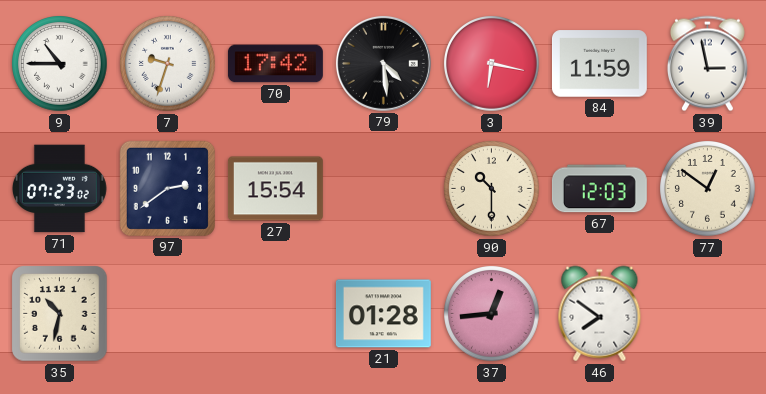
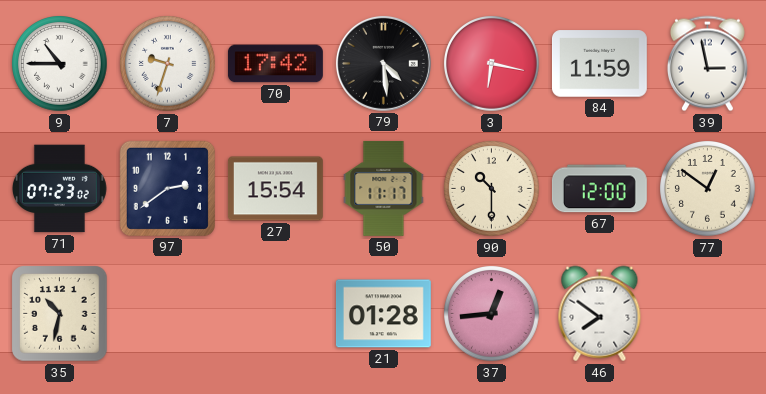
50: none -> 11:17 (384, 188)
67: 12:03 -> 12:00 (599, 189)
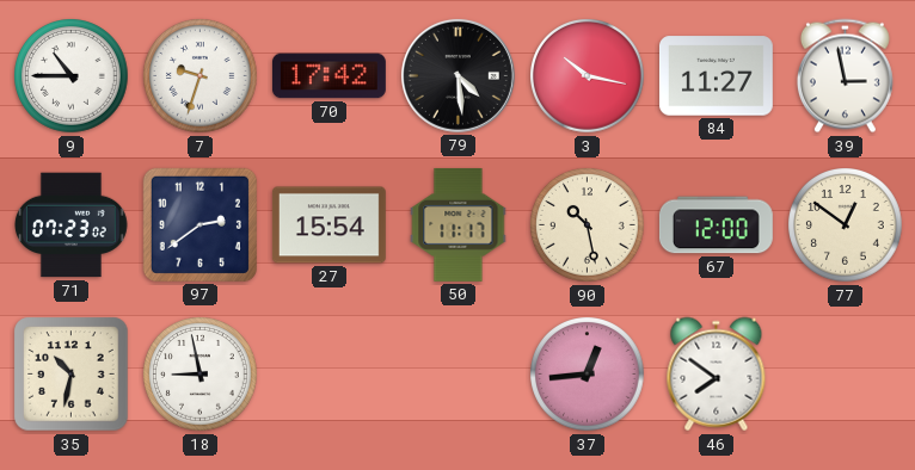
3: 6:17 -> 10:17 (588, 76)
84: 11:59 -> 11:27 (716, 76)
90: 10:30 -> 10:28 (588, 225)
18: none -> 8:58 (201, 375)
21: 01:28 -> none (383, 314)
